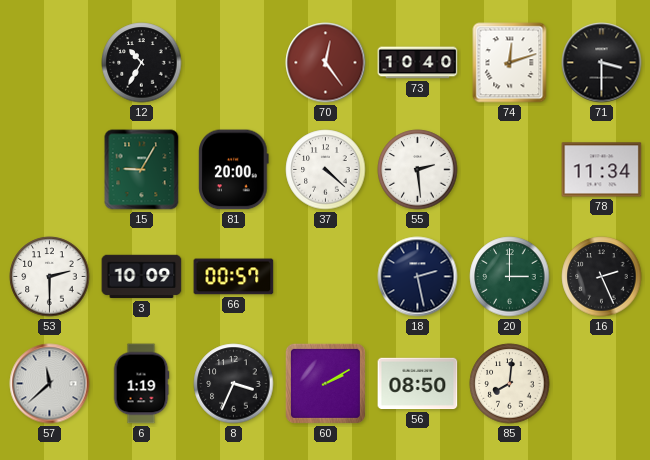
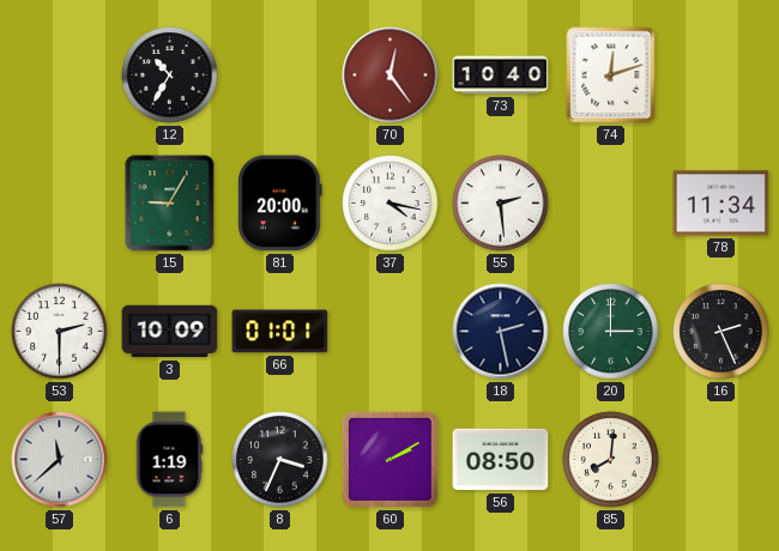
71: 3:30 -> none (602, 63)
37: 4:22 -> 4:17 (391, 204)
66: 00:57 -> 01:01 (280, 332)
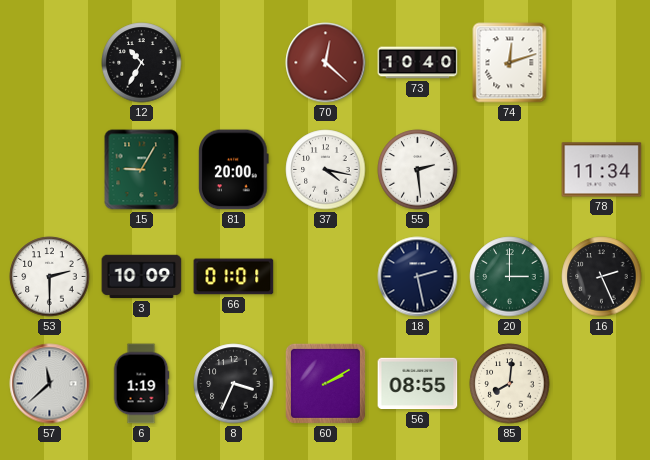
70: 12:24 -> 12:22 (326, 63)
56: 08:50 -> 08:55 (418, 384)
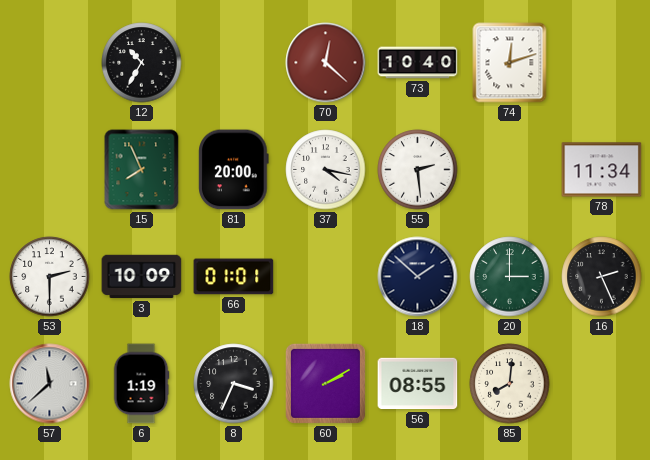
15: 9:05 -> 7:56 (142, 170)
18: 2:28 -> 1:52 (418, 277)
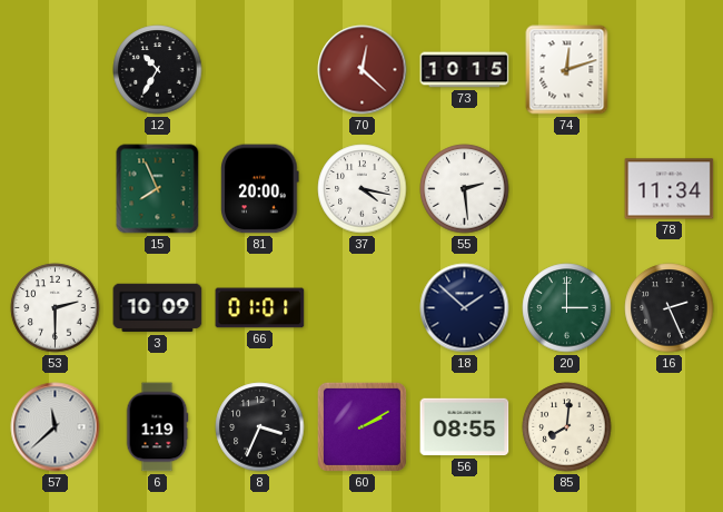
73: 10:40 -> 10:15 (465, 70)
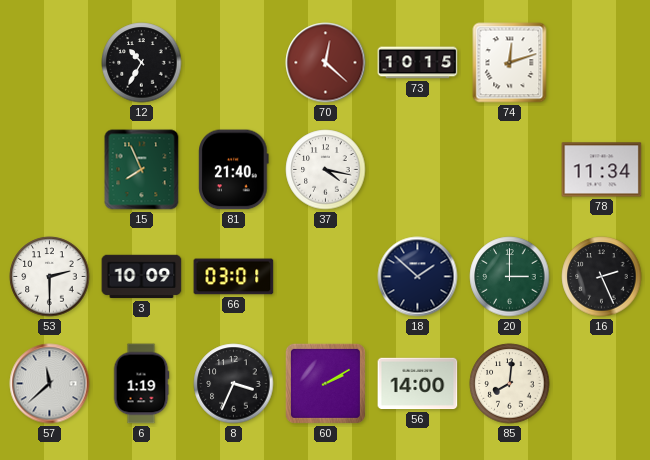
81: 20:00 -> 21:40 (234, 170)
55: 2:29 -> none (465, 189)
66: 01:01 -> 03:01 (234, 277)
56: 08:55 -> 14:00 (418, 384)
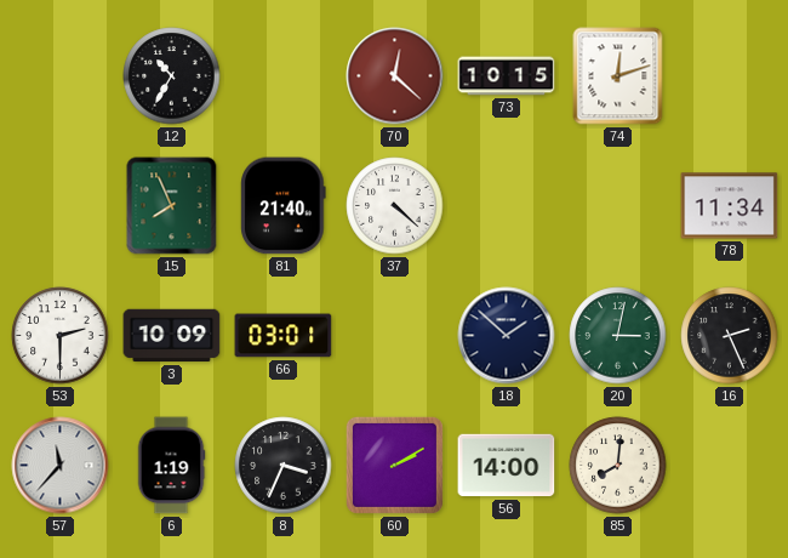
37: 4:17 -> 4:22 (395, 206)
20: 3:00 -> 3:02 (618, 336)
57: 11:38 -> 11:37 (61, 466)
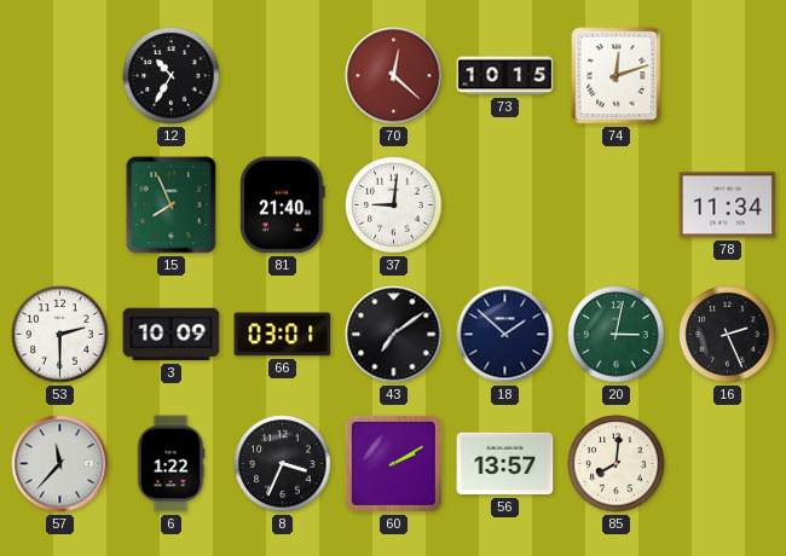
37: 4:22 -> 9:01 (394, 205)
43: none -> 7:09 (394, 335)
6: 1:19 -> 1:22 (171, 464)
56: 14:00 -> 13:57 (505, 464)
